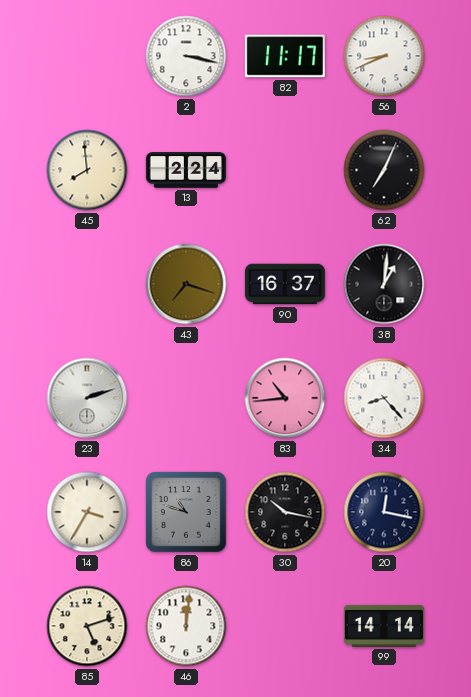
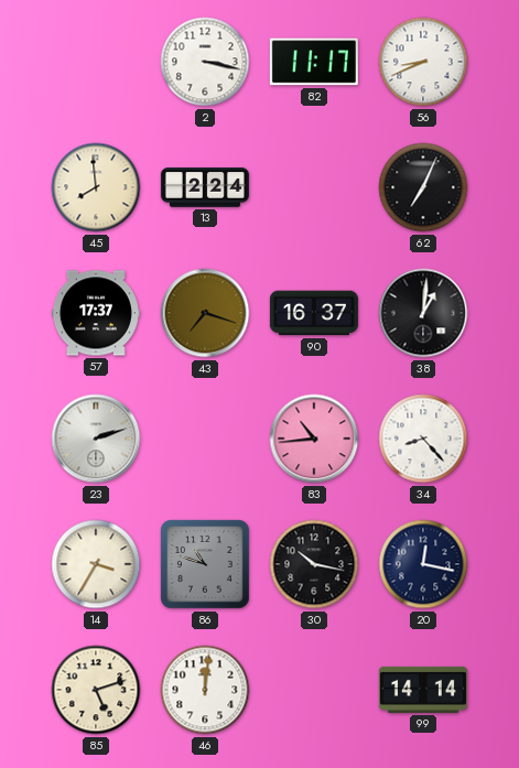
57: none -> 17:37 (96, 313)
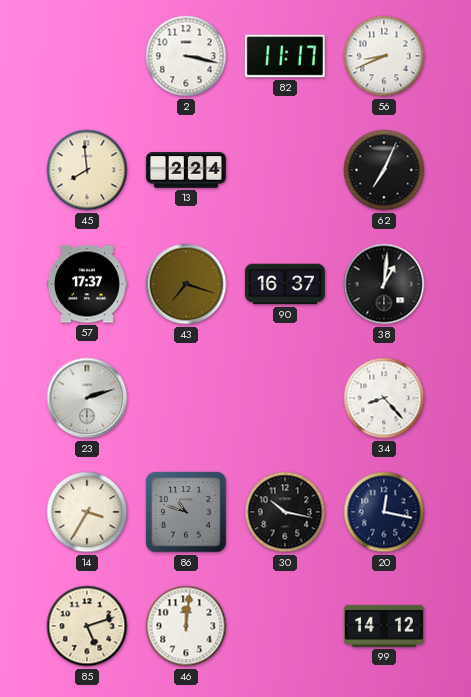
83: 10:44 -> none (314, 439)
99: 14:14 -> 14:12 (384, 626)
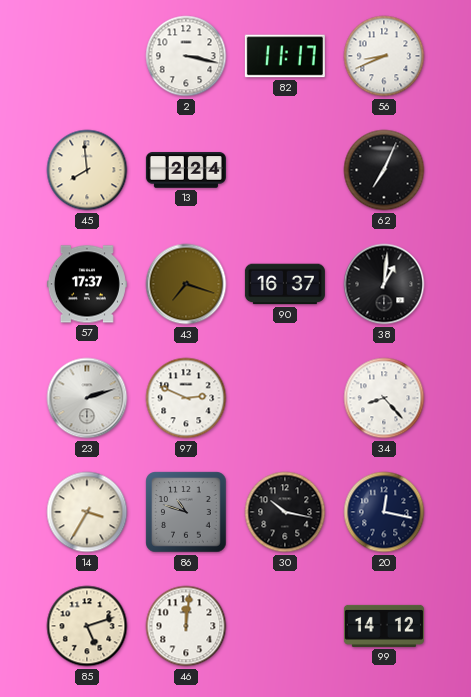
97: none -> 2:49 (186, 398)
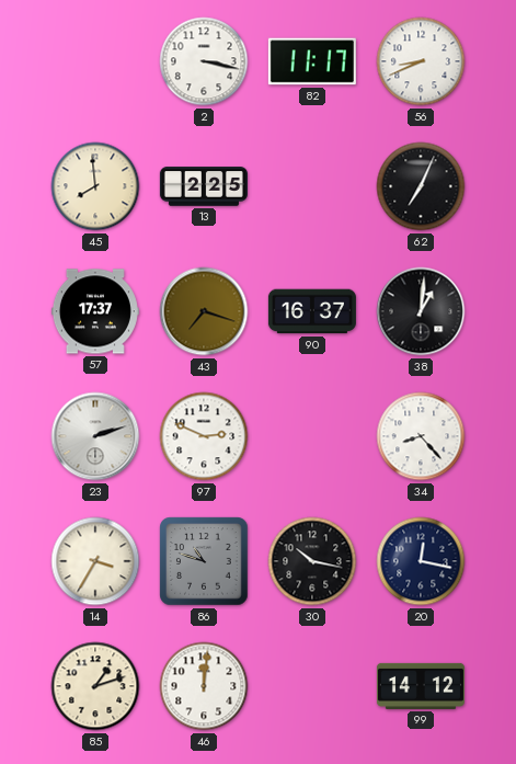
13: 2:24 -> 2:25 (204, 186)
85: 5:12 -> 1:12 (95, 686)
